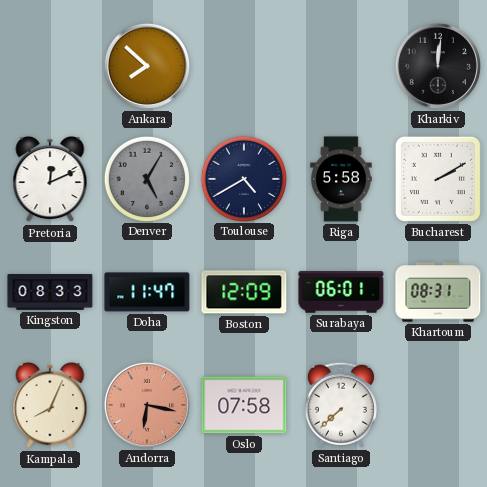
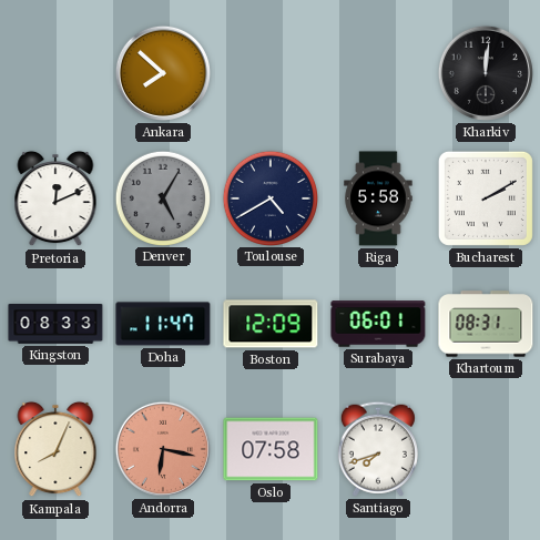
Santiago: 7:38 -> 7:42 (378, 449)
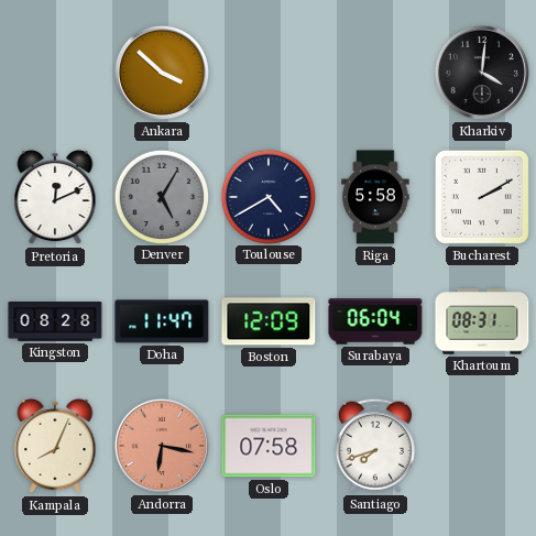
Ankara: 7:52 -> 3:52 (162, 73)
Kharkiv: 12:01 -> 4:01 (482, 73)
Kingston: 08:33 -> 08:28 (55, 322)
Surabaya: 06:01 -> 06:04 (375, 321)
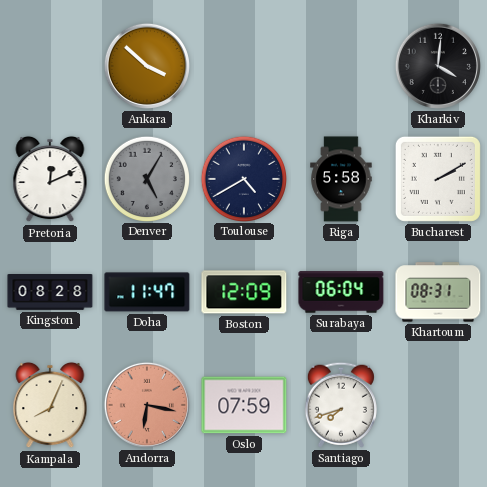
Oslo: 07:58 -> 07:59 (244, 405)
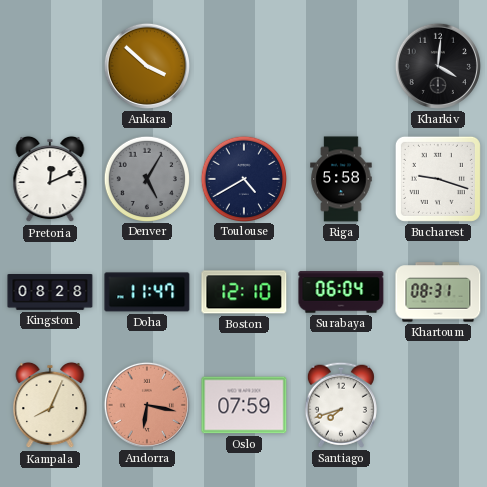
Bucharest: 2:10 -> 9:18 (438, 179)
Boston: 12:09 -> 12:10 (244, 292)
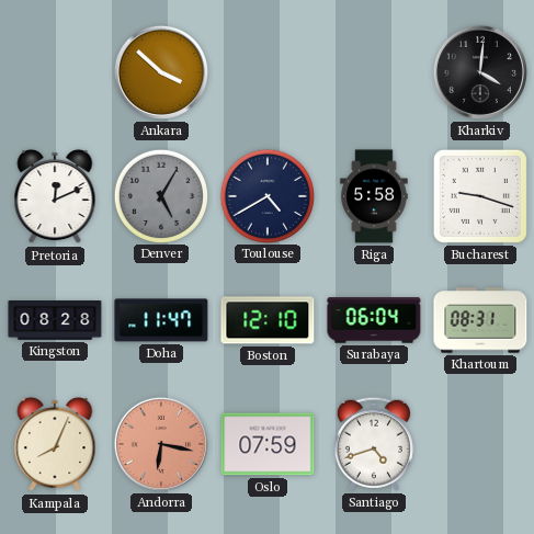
Santiago: 7:42 -> 4:42 (374, 444)
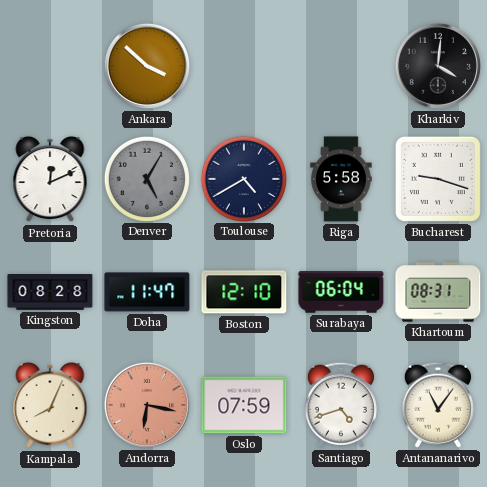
Antananarivo: none -> 11:06 (438, 405)
